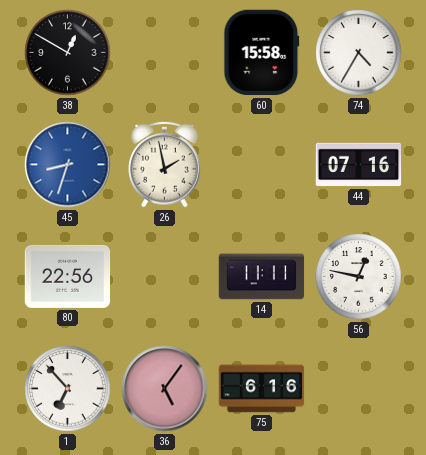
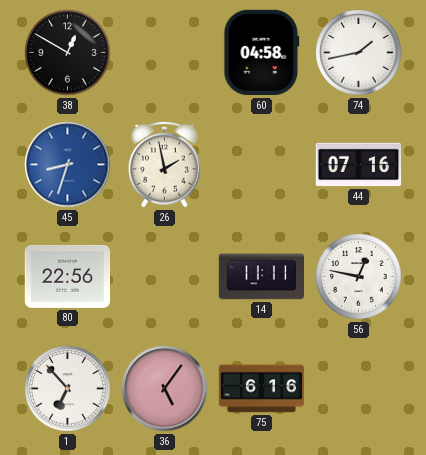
60: 15:58 -> 04:58 (262, 53)
74: 4:35 -> 1:43 (359, 53)
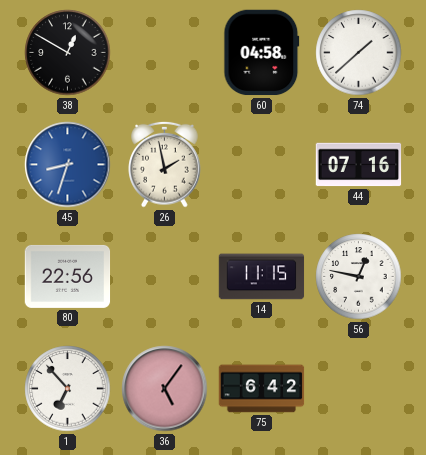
74: 1:43 -> 1:38 (359, 53)
14: 11:11 -> 11:15 (262, 277)
75: 6:16 -> 6:42 (262, 389)
